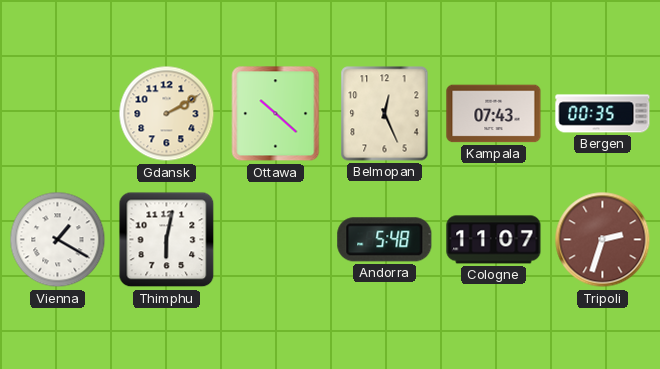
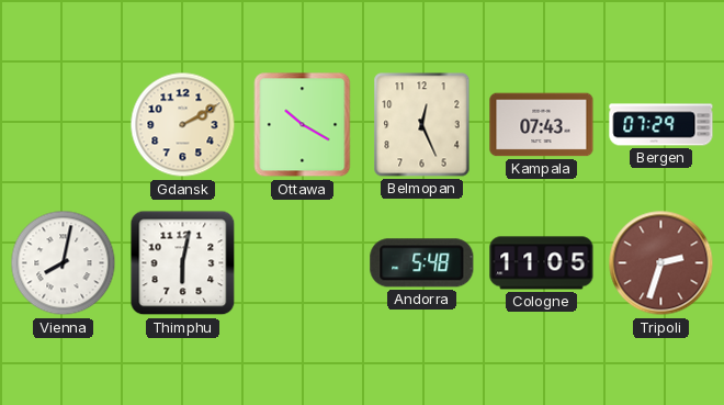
Ottawa: 10:22 -> 10:20 (303, 125)
Bergen: 00:35 -> 07:29 (661, 125)
Vienna: 1:20 -> 8:02 (64, 263)
Cologne: 11:07 -> 11:05 (542, 263)
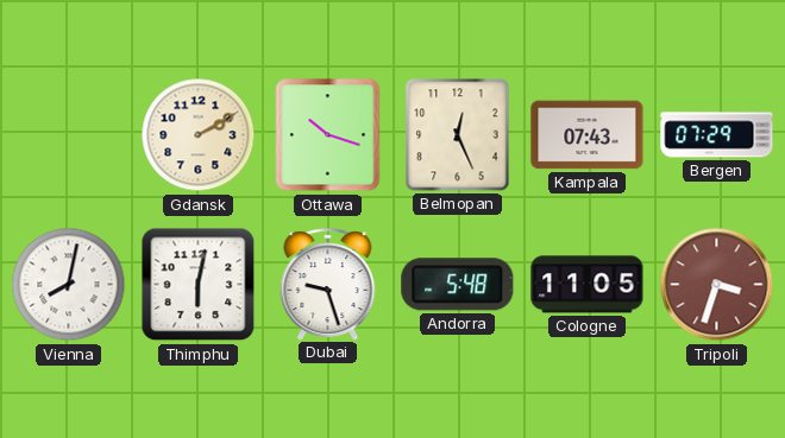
Ottawa: 10:20 -> 10:18 (328, 135)
Dubai: none -> 9:27 (328, 284)
Tripoli: 2:33 -> 3:33 (717, 285)
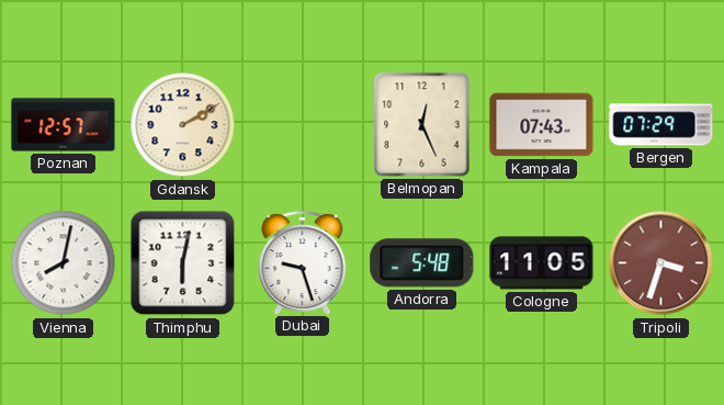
Poznan: none -> 12:57 (64, 125)
Ottawa: 10:18 -> none (328, 135)
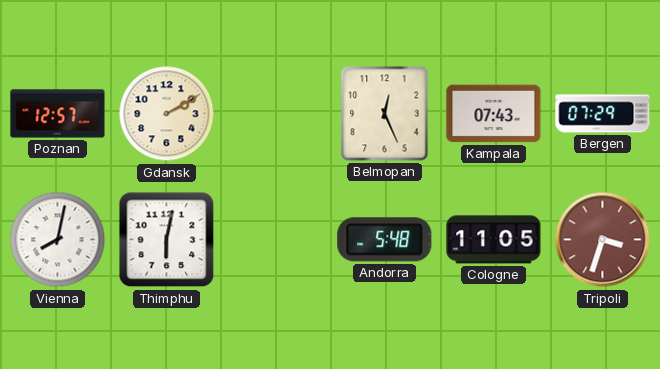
Dubai: 9:27 -> none (303, 262)
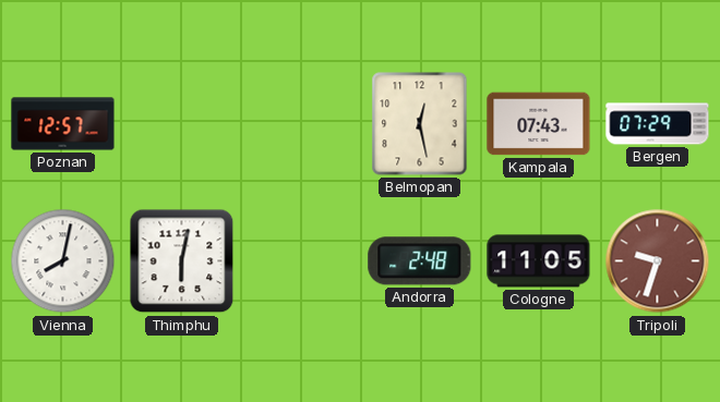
Gdansk: 2:10 -> none (167, 114)
Belmopan: 12:26 -> 12:28 (420, 124)
Andorra: 5:48 -> 2:48 (420, 261)
Tripoli: 3:33 -> 9:33 (658, 261)
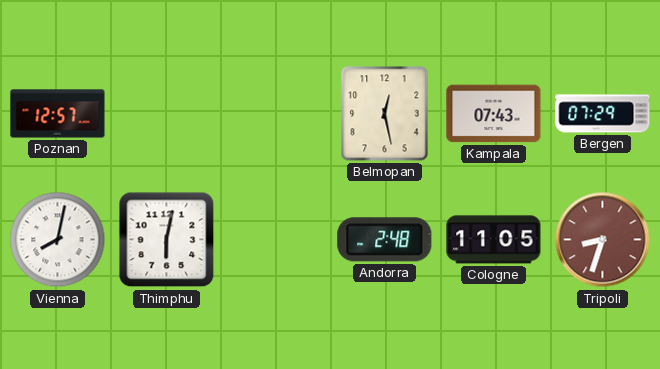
Tripoli: 9:33 -> 8:33 (603, 240)
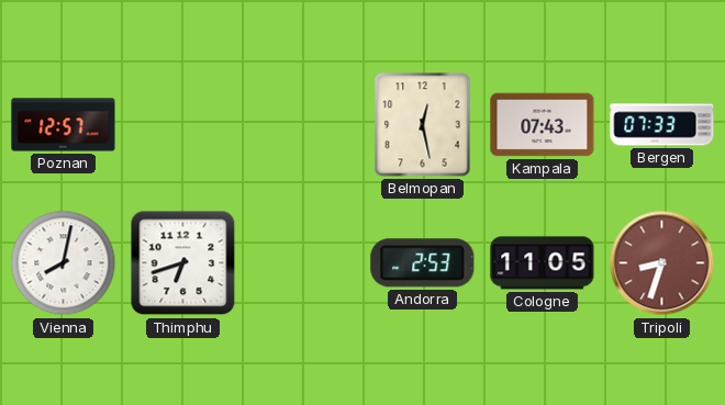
Bergen: 07:29 -> 07:33 (662, 125)
Thimphu: 6:02 -> 6:42 (183, 263)
Andorra: 2:48 -> 2:53 (423, 263)
